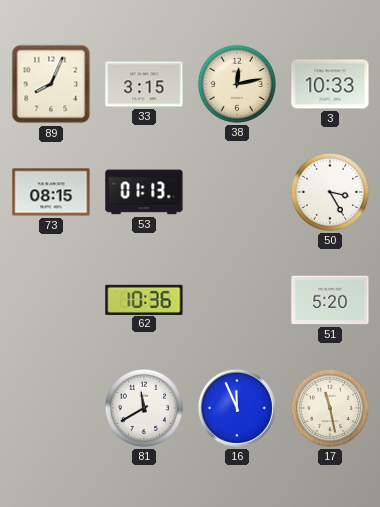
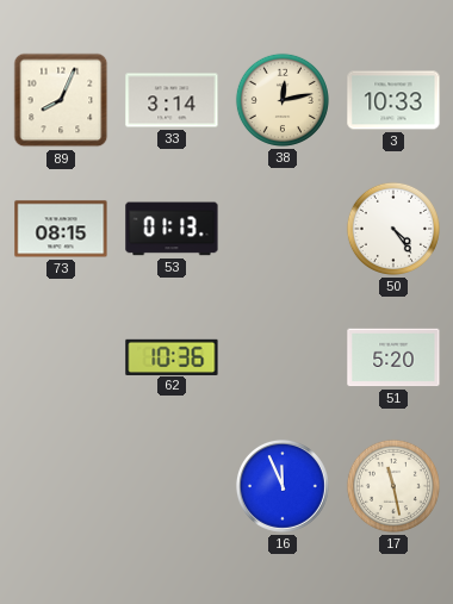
33: 3:15 -> 3:14 (172, 100)
50: 3:25 -> 4:24 (393, 229)
81: 11:40 -> none (144, 408)
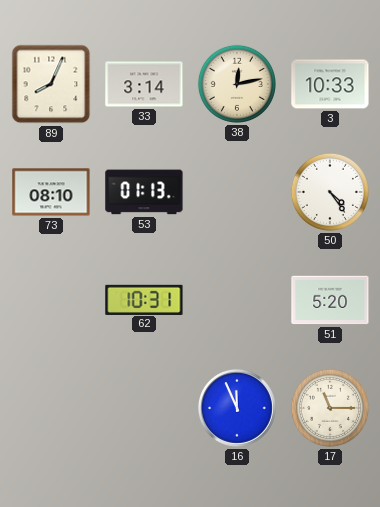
73: 08:15 -> 08:10 (51, 192)
62: 10:36 -> 10:31 (144, 299)
17: 11:28 -> 11:15 (330, 408)
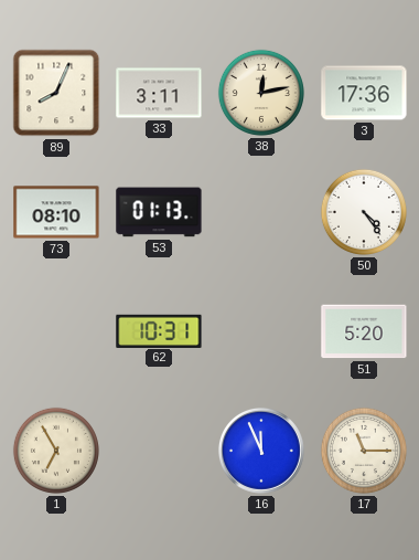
33: 3:14 -> 3:11 (159, 93)
3: 10:33 -> 17:36 (364, 93)
1: none -> 6:55 (56, 451)
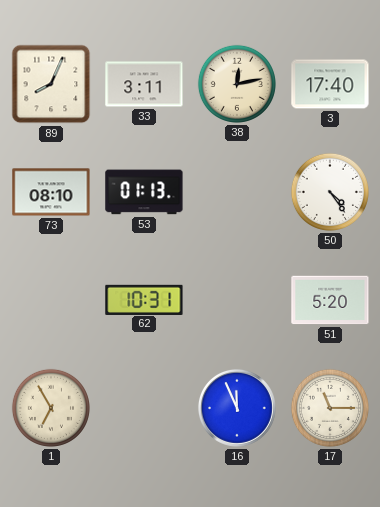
3: 17:36 -> 17:40 (330, 84)
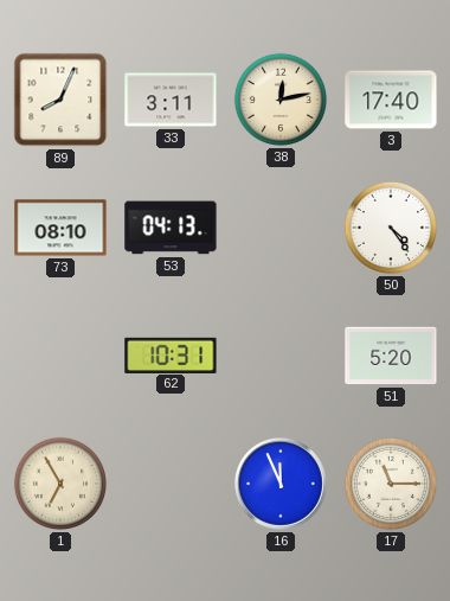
53: 01:13 -> 04:13 (171, 228)
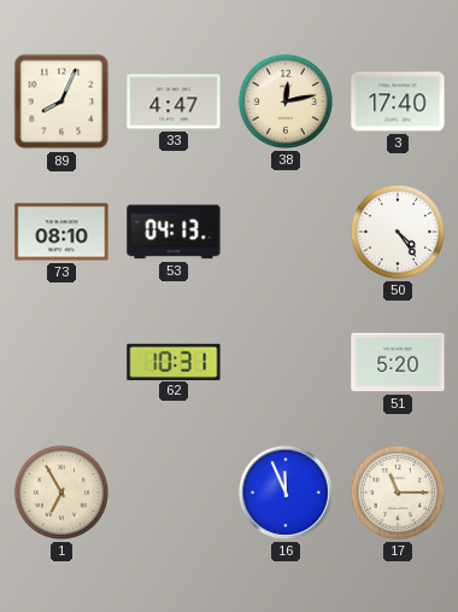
33: 3:11 -> 4:47 (174, 101)
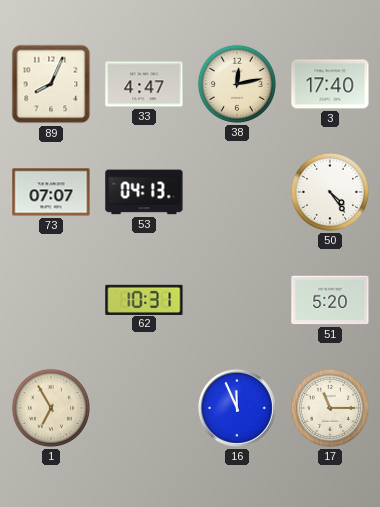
73: 08:10 -> 07:07 (51, 192)
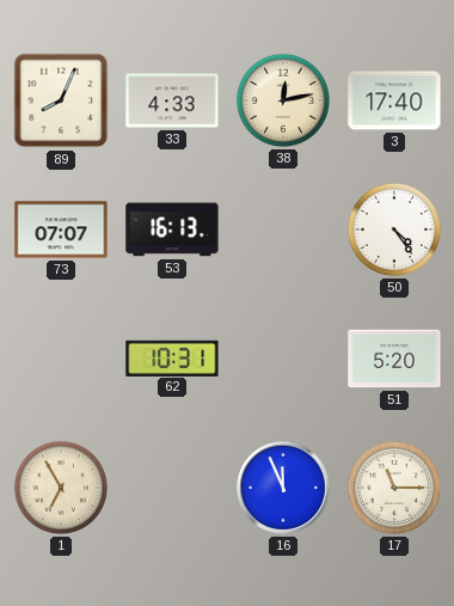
33: 4:47 -> 4:33 (172, 100)
53: 04:13 -> 16:13 (172, 229)
